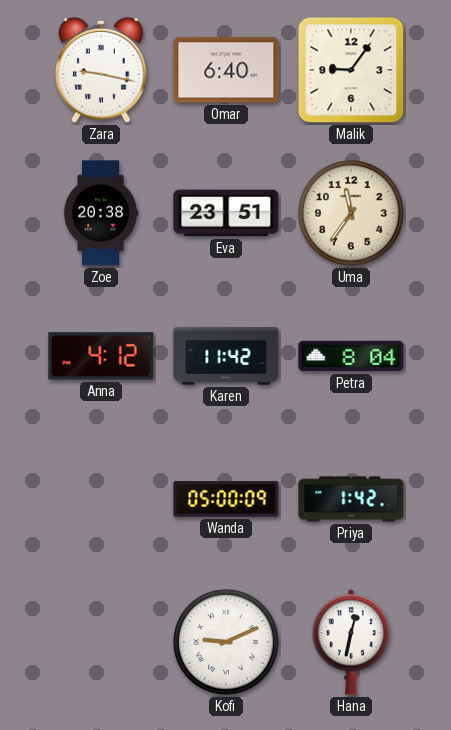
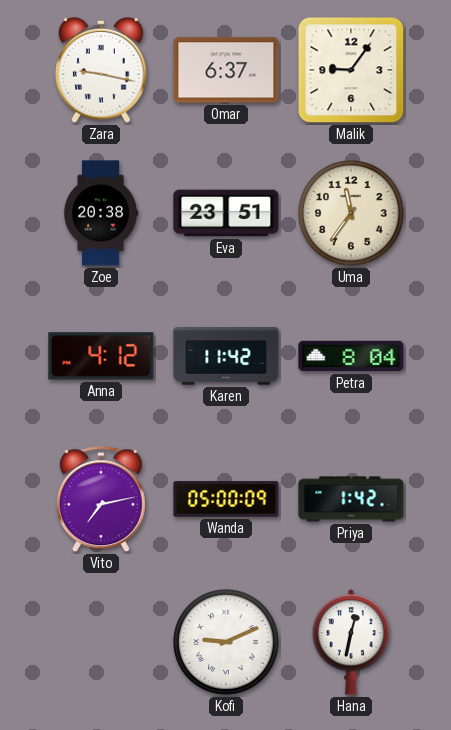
Omar: 6:40 -> 6:37 (226, 70)
Vito: none -> 7:13 (101, 500)
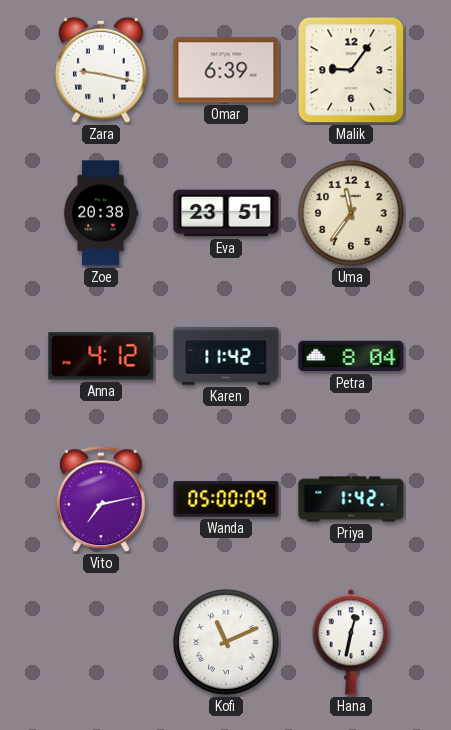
Omar: 6:37 -> 6:39 (226, 70)
Kofi: 9:11 -> 11:11 (226, 642)
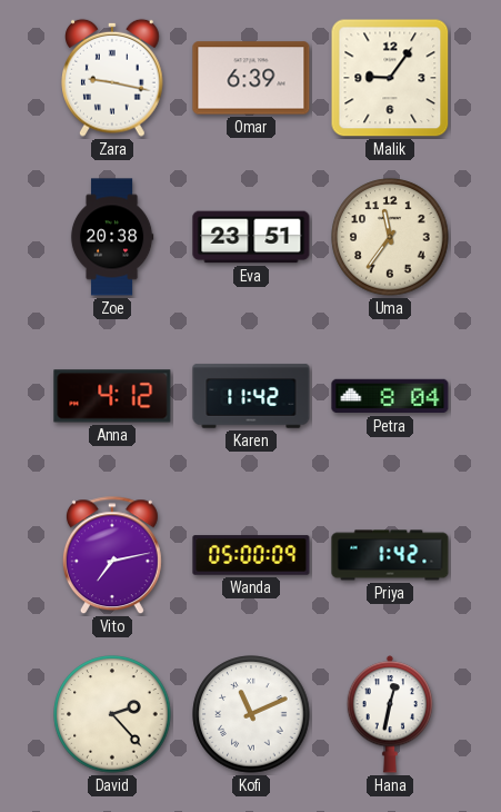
David: none -> 2:23 (112, 714)
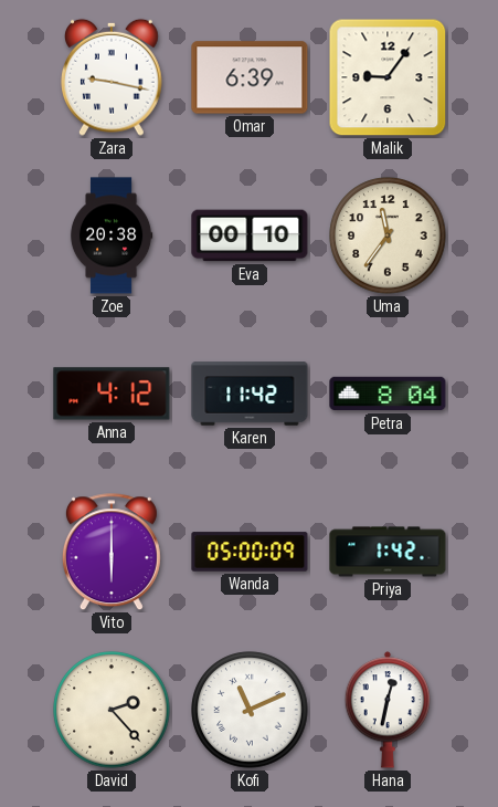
Eva: 23:51 -> 00:10 (250, 235)
Vito: 7:13 -> 6:00 (112, 553)
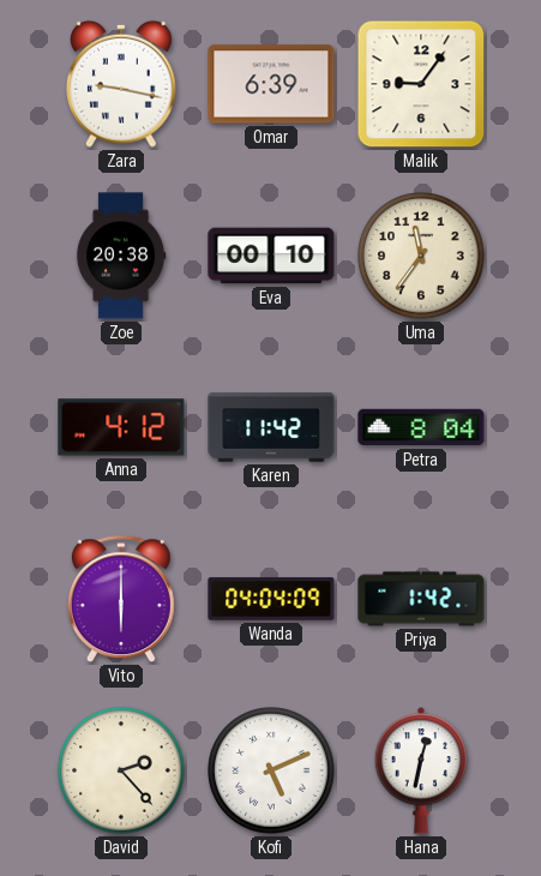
Wanda: 05:00 -> 04:04 (271, 599)
Kofi: 11:11 -> 5:11 (271, 770)
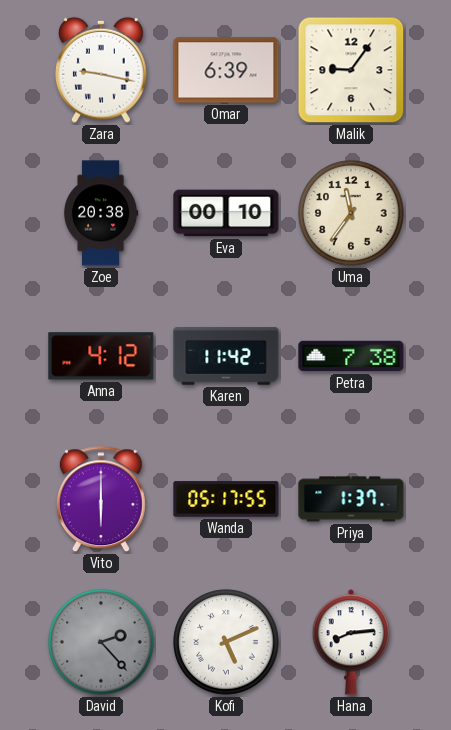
Petra: 8:04 -> 7:38 (351, 356)
Wanda: 04:04 -> 05:17 (226, 499)
Priya: 1:42 -> 1:37 (351, 499)
David dial: cream -> grey (101, 642)
Hana: 12:32 -> 8:14 (350, 642)
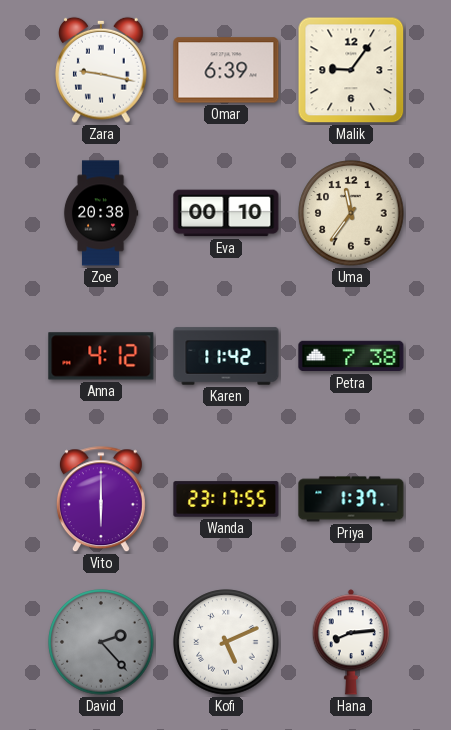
Wanda: 05:17 -> 23:17 (226, 499)
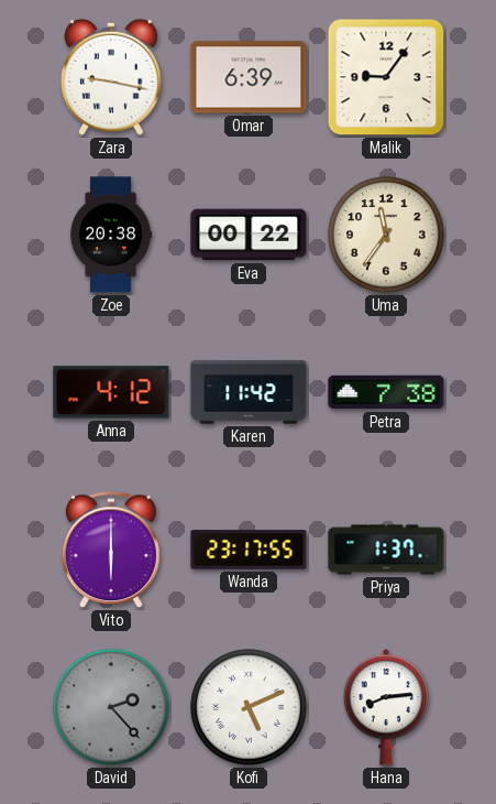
Eva: 00:10 -> 00:22 (249, 235)
